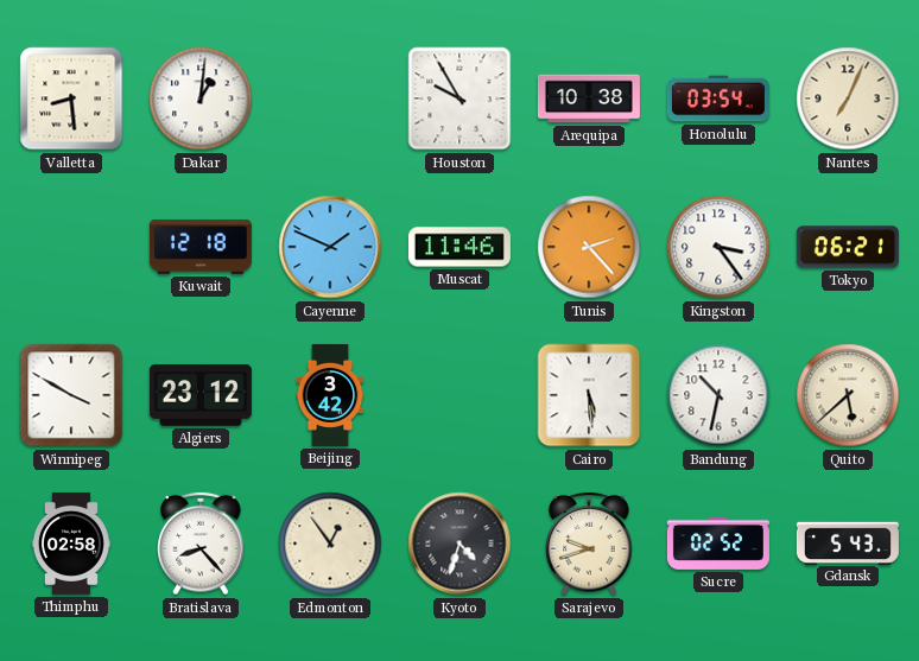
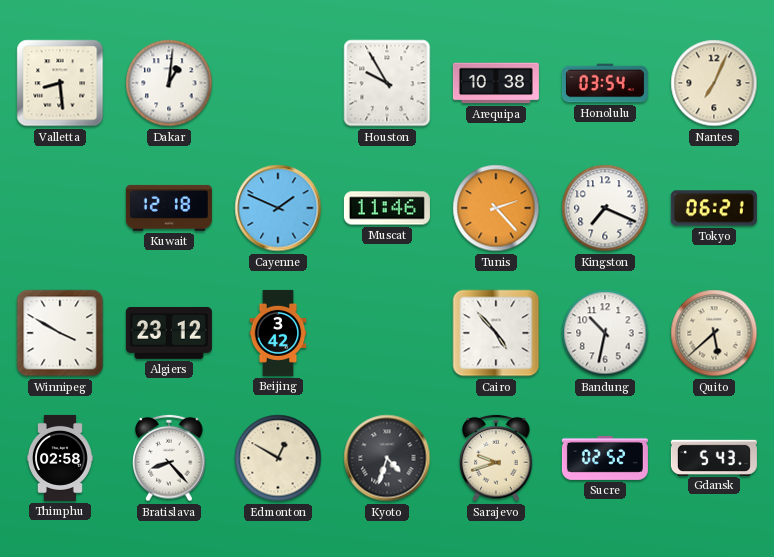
Kingston: 3:24 -> 7:19 (605, 208)
Cairo: 5:29 -> 4:53 (496, 333)
Edmonton: 12:54 -> 12:50 (278, 458)
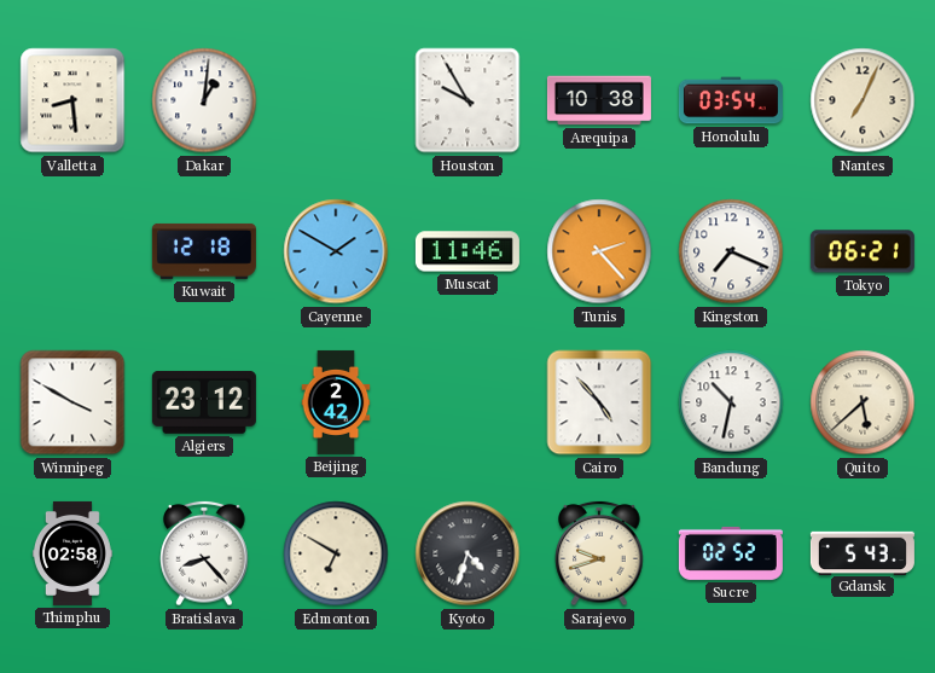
Cayenne: 1:49 -> 1:50 (336, 251)
Beijing: 3:42 -> 2:42 (336, 402)
Edmonton: 12:50 -> 6:50 (336, 553)
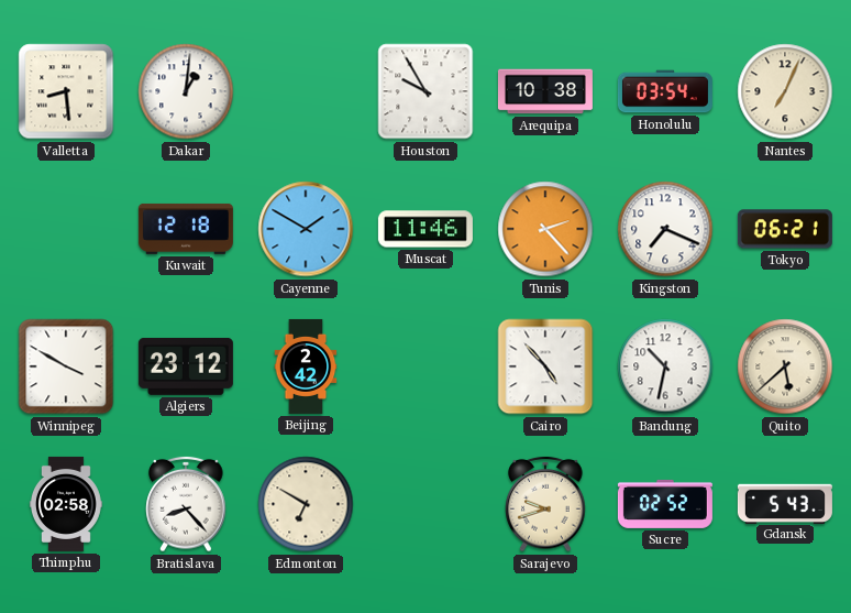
Kyoto: 4:33 -> none (467, 553)
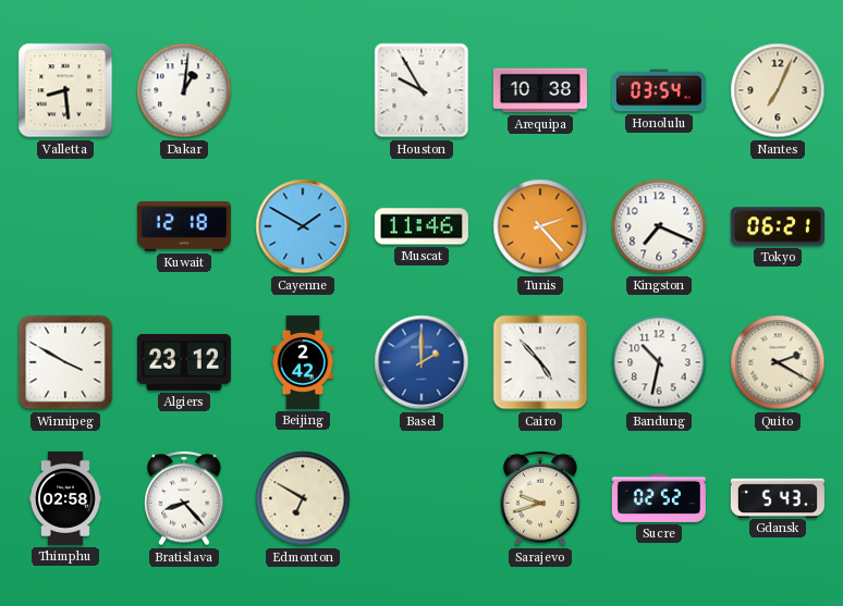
Basel: none -> 2:00 (421, 362)
Quito: 5:38 -> 2:20 (778, 362)
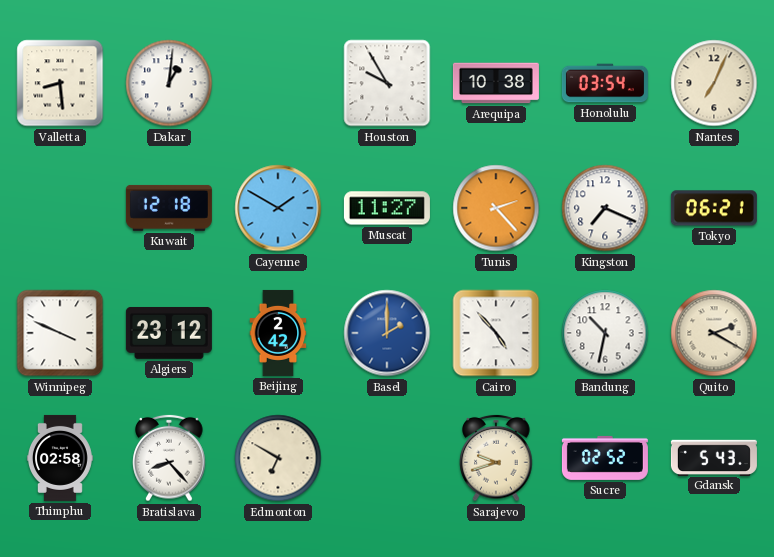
Muscat: 11:46 -> 11:27 (387, 208)
Winnipeg: 3:50 -> 3:49 (60, 333)
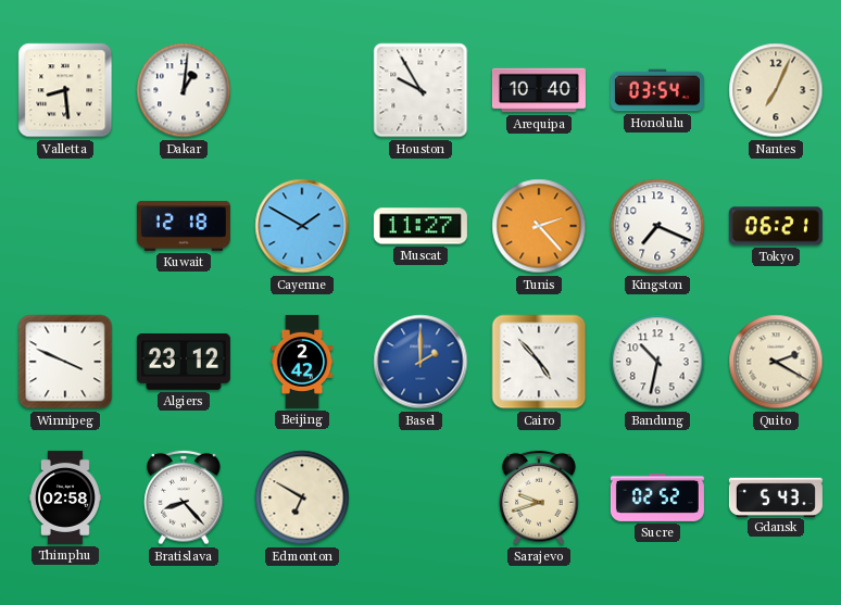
Arequipa: 10:38 -> 10:40 (539, 90)
